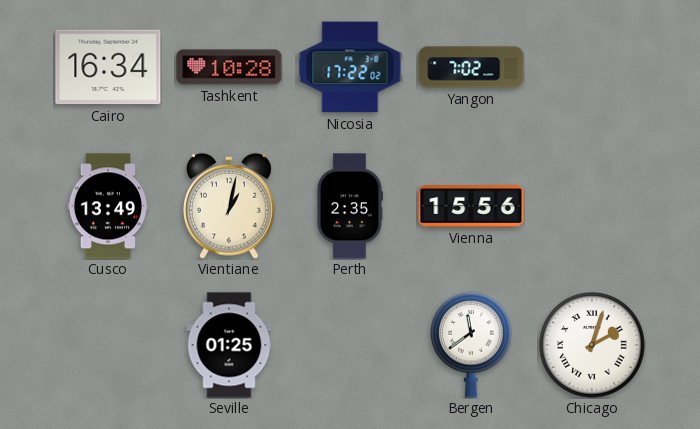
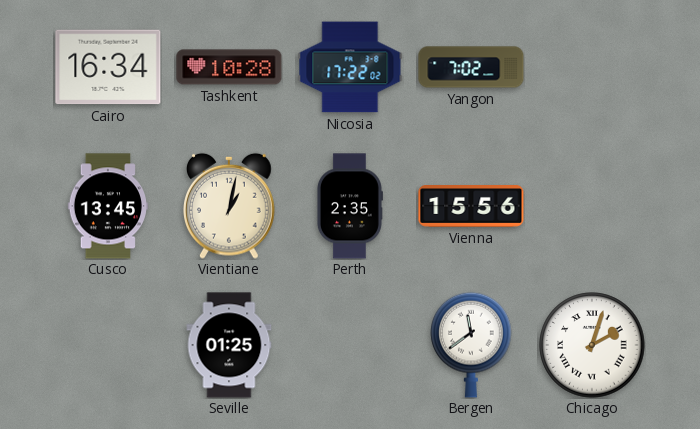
Cusco: 13:49 -> 13:45 (108, 206)
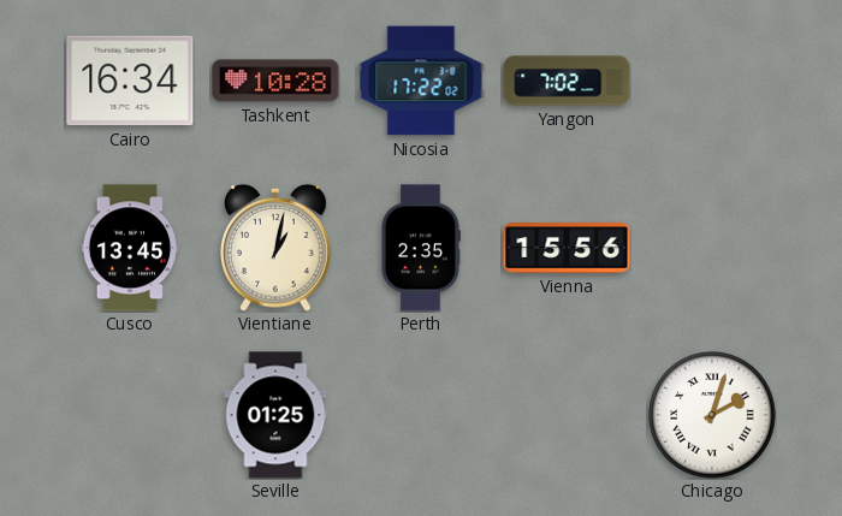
Bergen: 11:39 -> none (471, 345)
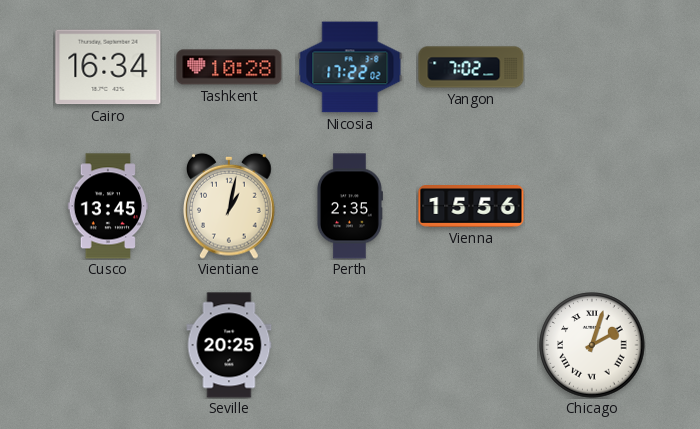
Seville: 01:25 -> 20:25 (229, 345)
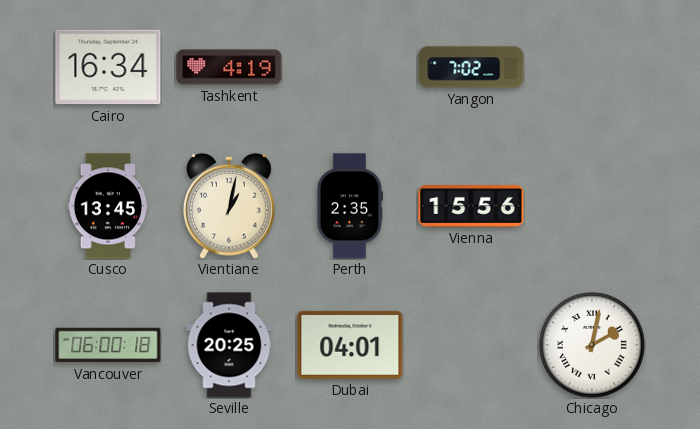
Tashkent: 10:28 -> 4:19 (229, 67)
Nicosia: 17:22 -> none (350, 67)
Vancouver: none -> 06:00 (108, 345)
Dubai: none -> 04:01 (350, 345)
Chicago: 2:03 -> 2:02 (592, 345)
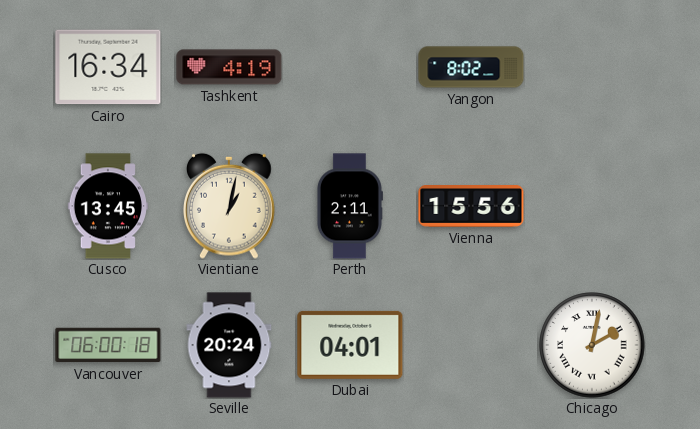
Yangon: 7:02 -> 8:02 (471, 67)
Perth: 2:35 -> 2:11 (349, 206)
Seville: 20:25 -> 20:24 (229, 345)
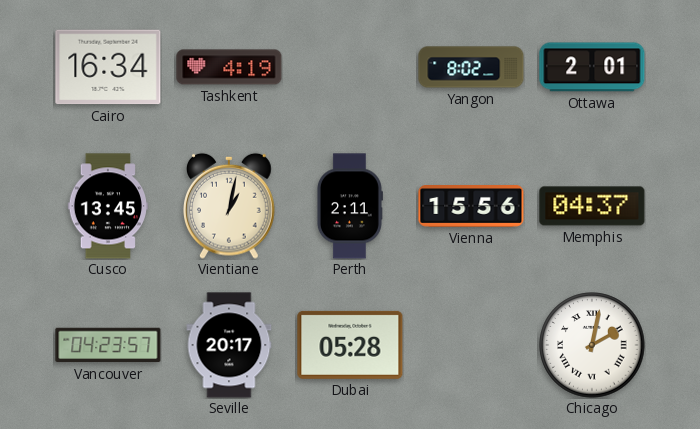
Ottawa: none -> 2:01 (592, 67)
Memphis: none -> 04:37 (592, 206)
Vancouver: 06:00 -> 04:23 (108, 345)
Seville: 20:24 -> 20:17 (229, 345)
Dubai: 04:01 -> 05:28 (350, 345)
